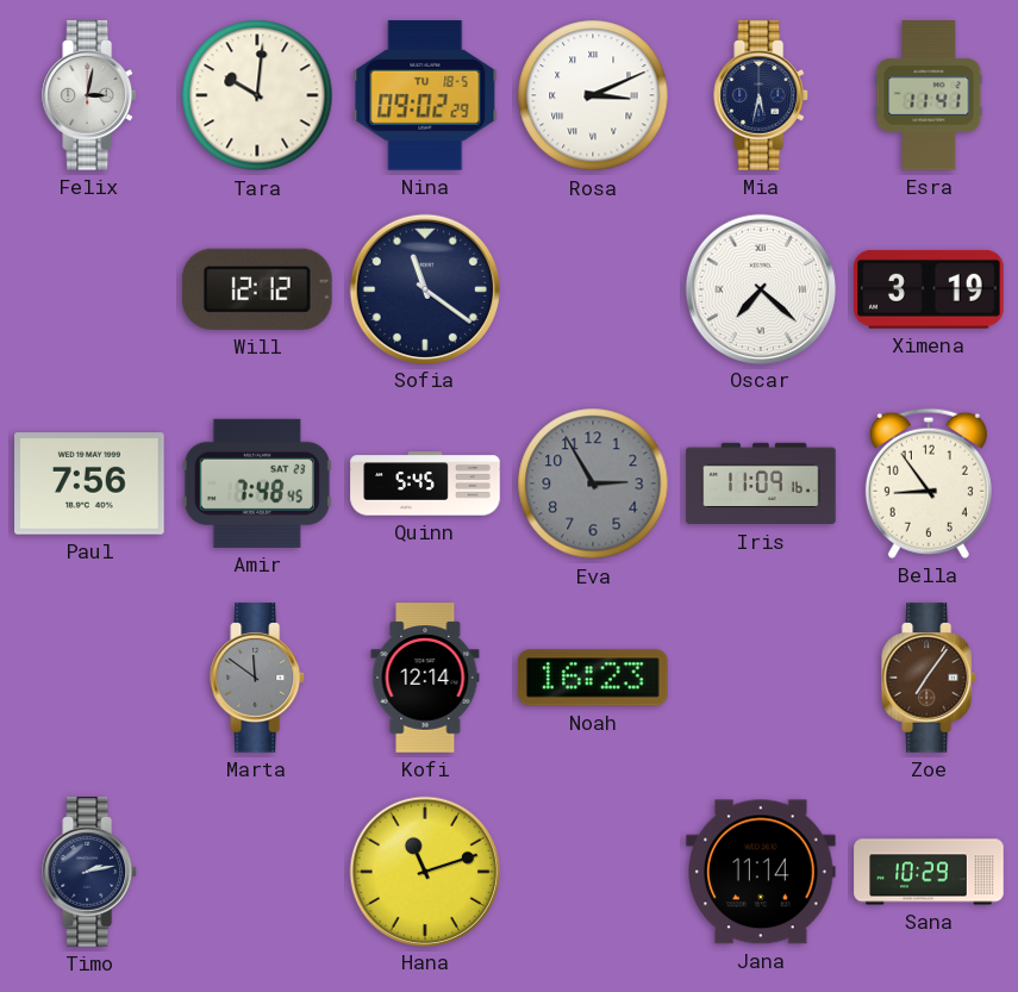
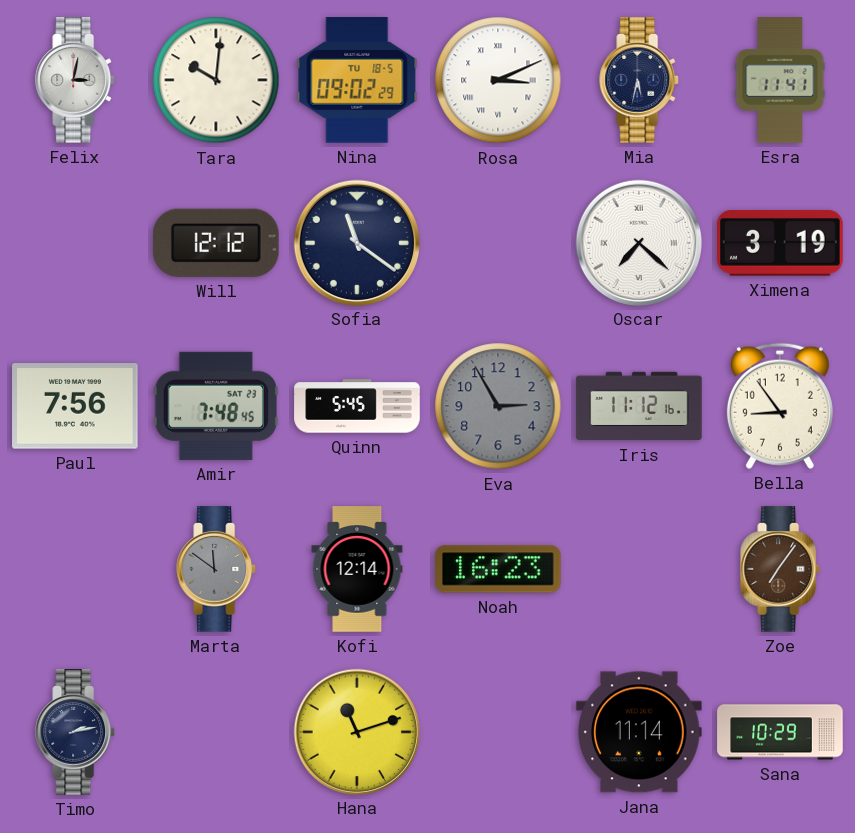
Iris: 11:09 -> 11:12 (639, 406)
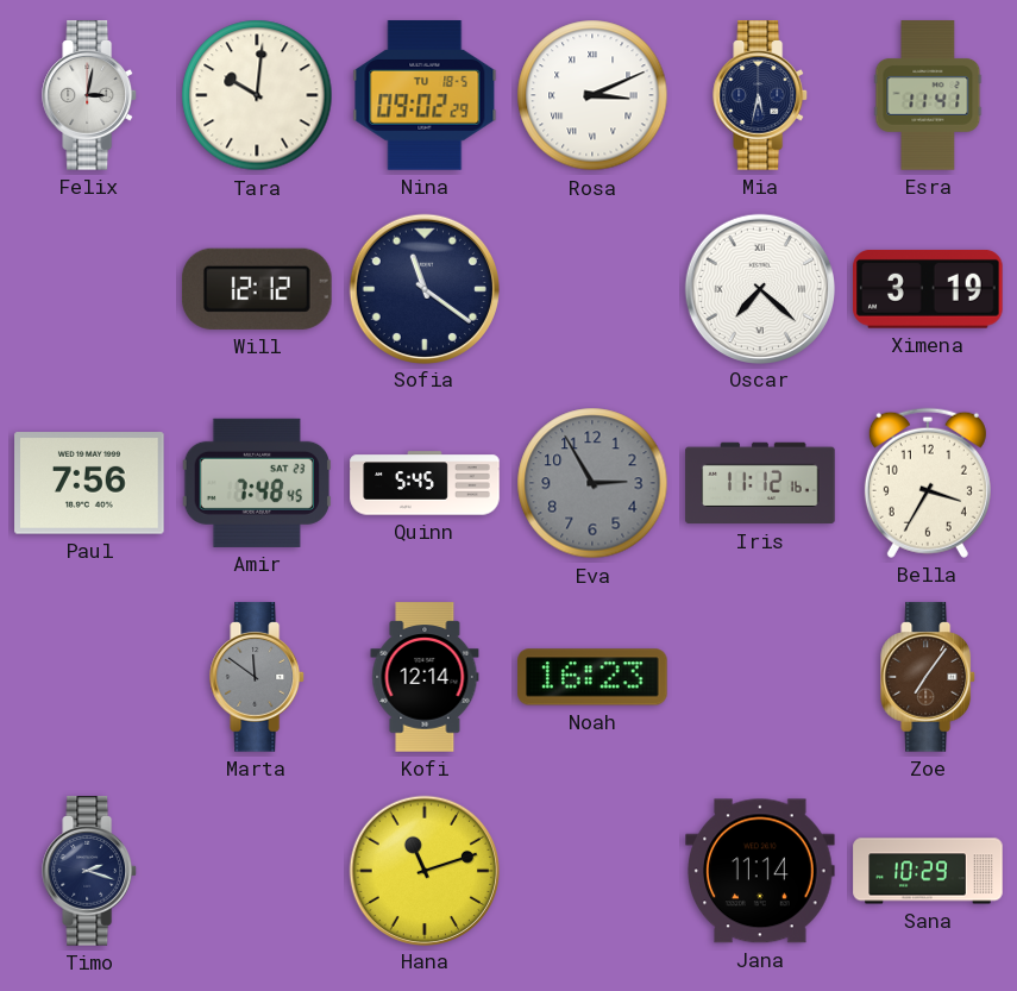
Bella: 8:54 -> 3:35 (928, 483)
Timo: 2:13 -> 2:18 (90, 871)
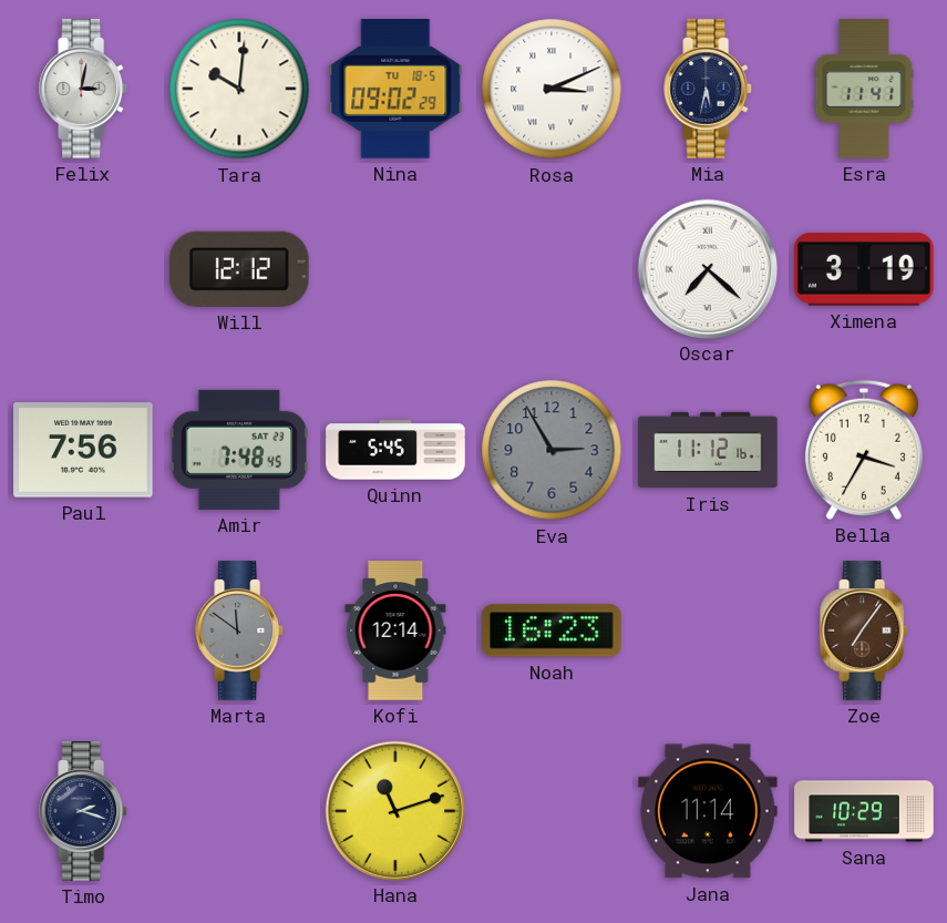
Sofia: 11:21 -> none (423, 288)
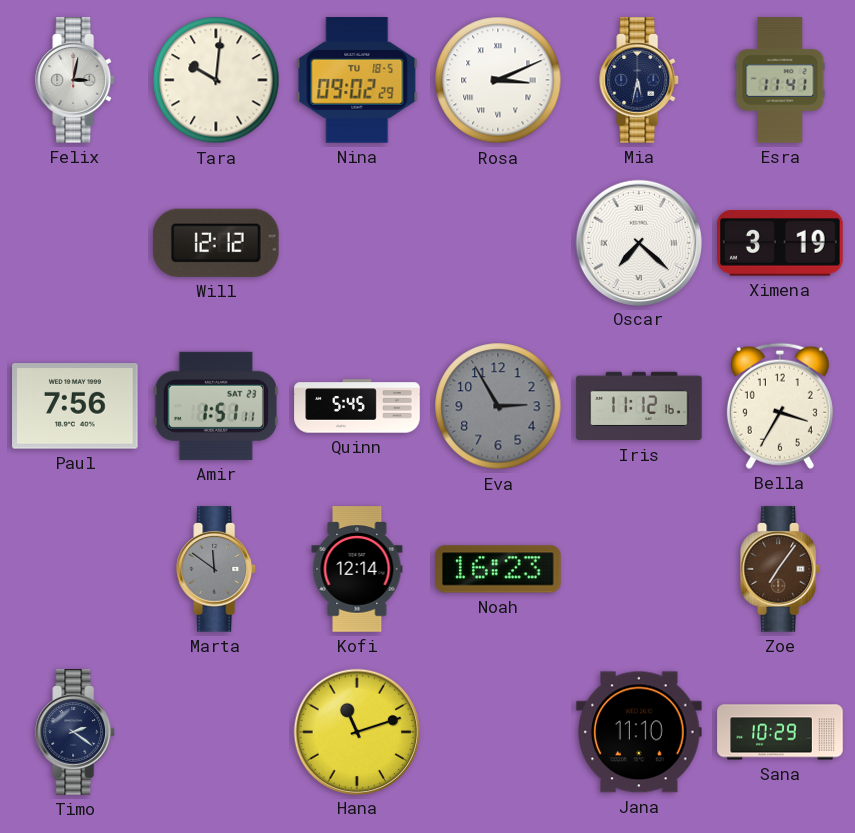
Amir: 7:48 -> 1:51 (216, 406)
Timo: 2:18 -> 2:21 (76, 732)
Jana: 11:14 -> 11:10 (639, 732)
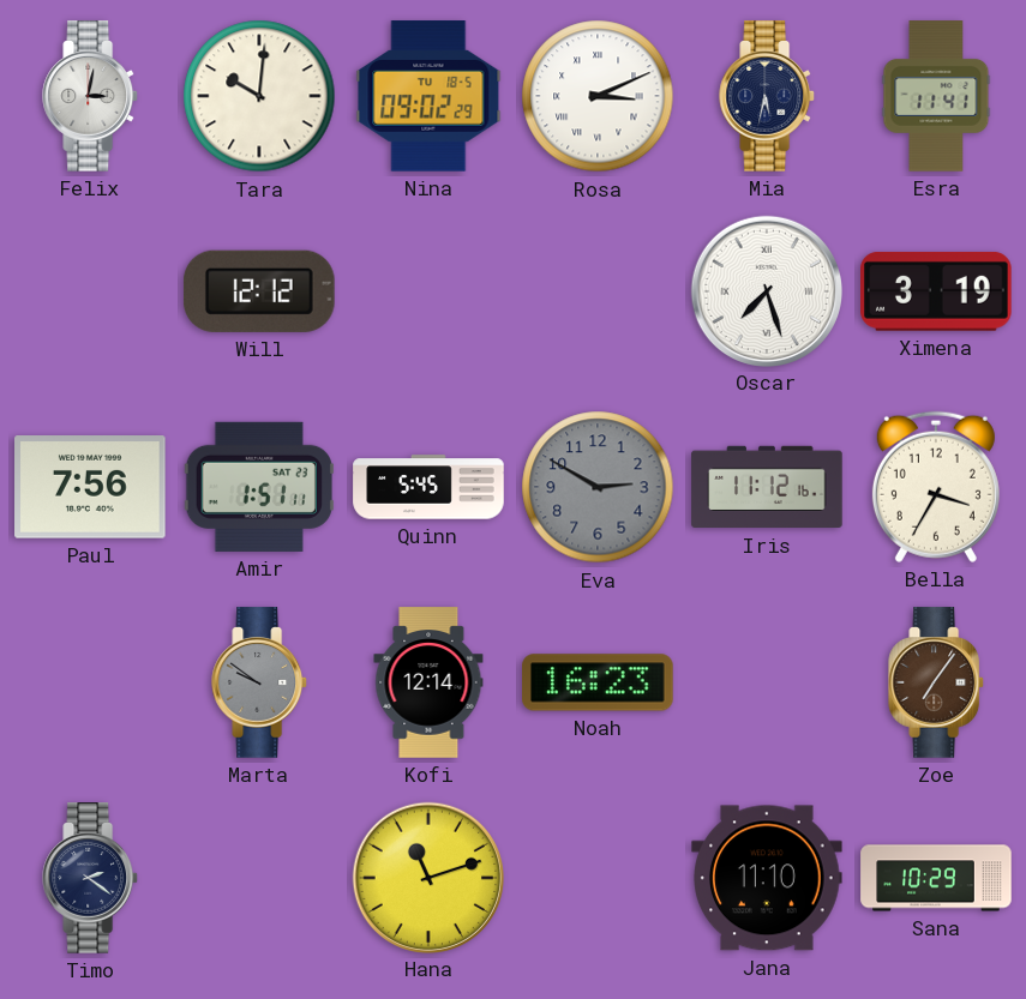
Oscar: 7:22 -> 7:27 (766, 290)
Eva: 2:55 -> 2:50 (598, 487)
Marta: 11:51 -> 9:51 (260, 682)
